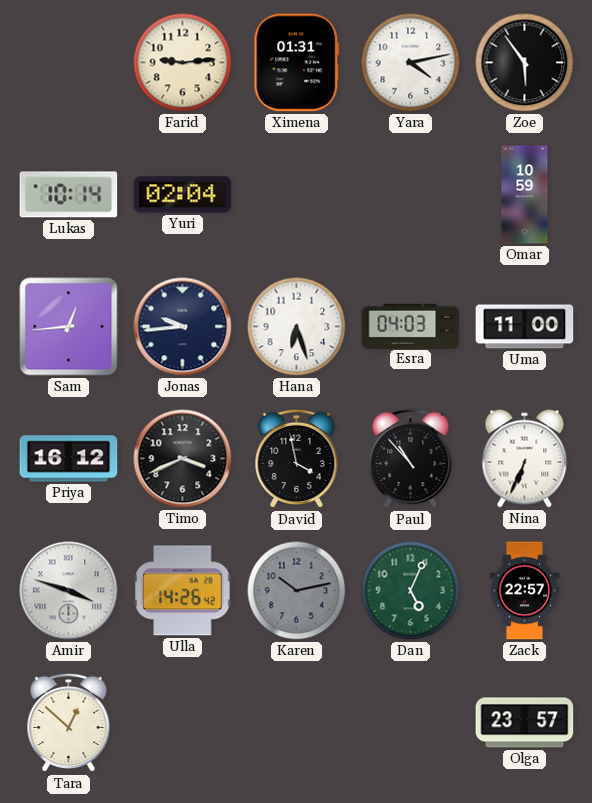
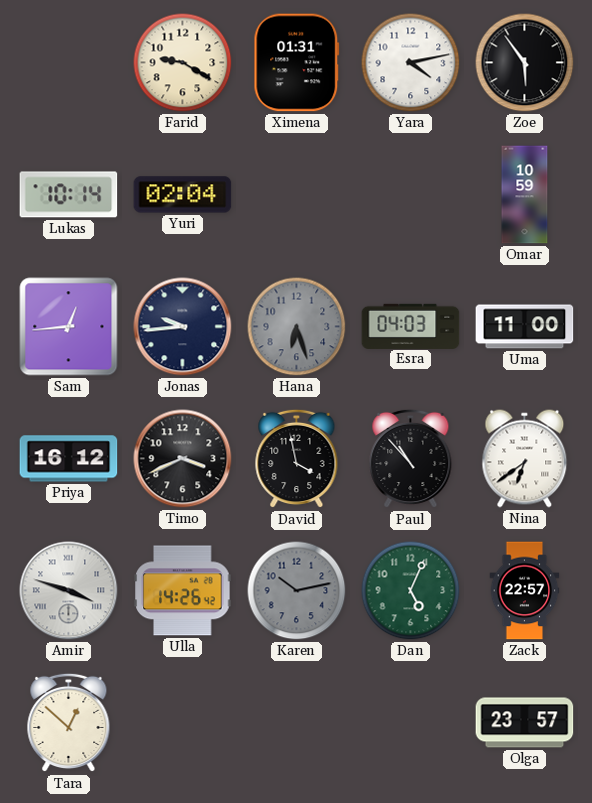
Farid: 9:14 -> 9:20 (183, 63)
Hana dial: white -> grey (297, 327)
Nina: 6:34 -> 6:39 (525, 459)
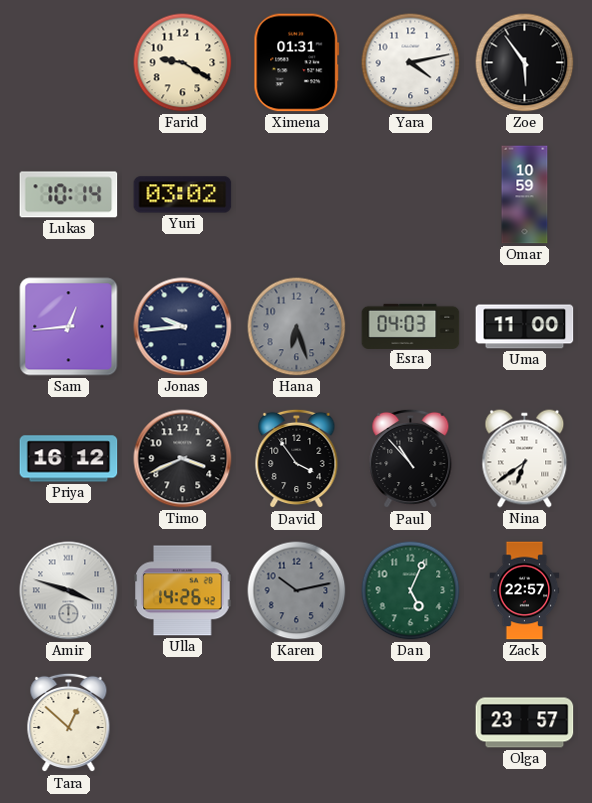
Yuri: 02:04 -> 03:02 (183, 195)
David: 3:58 -> 3:54 (297, 459)
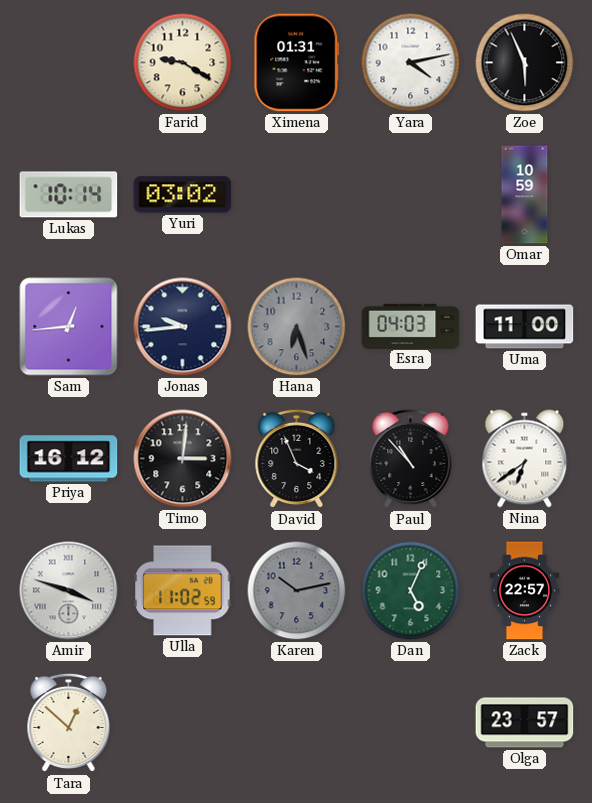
Zoe: 5:54 -> 5:56 (525, 63)
Timo: 3:41 -> 3:01 (183, 459)
David: 3:54 -> 3:56 (297, 459)
Ulla: 14:26 -> 11:02 (183, 591)
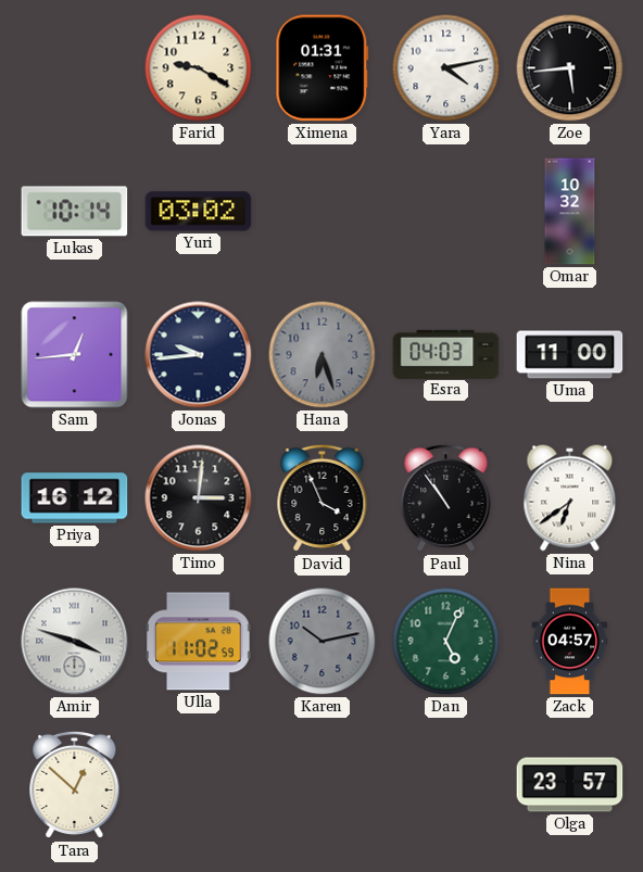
Zoe: 5:56 -> 5:44 (570, 68)
Omar: 10:59 -> 10:32 (570, 212)
Paul: 10:53 -> 10:54 (446, 498)
Zack: 22:57 -> 04:57 (570, 642)
